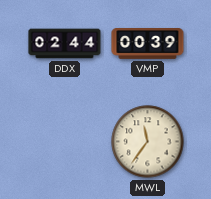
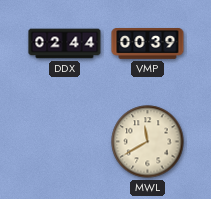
MWL: 11:36 -> 11:40 (148, 142)
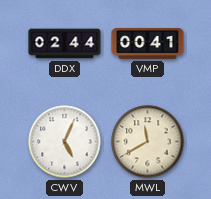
VMP: 00:39 -> 00:41 (148, 44)
CWV: none -> 5:04 (65, 142)
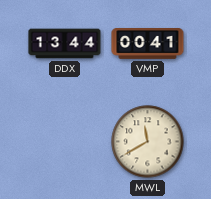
DDX: 02:44 -> 13:44 (65, 44)
CWV: 5:04 -> none (65, 142)
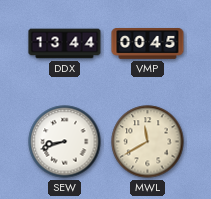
VMP: 00:41 -> 00:45 (148, 44)
SEW: none -> 8:42 (65, 142)
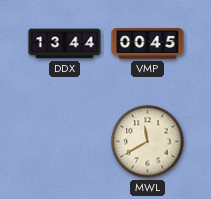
SEW: 8:42 -> none (65, 142)
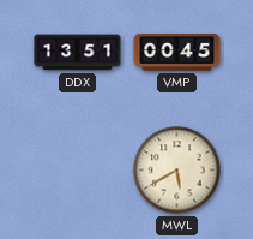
DDX: 13:44 -> 13:51 (78, 53)
MWL: 11:40 -> 5:40 (177, 171)
